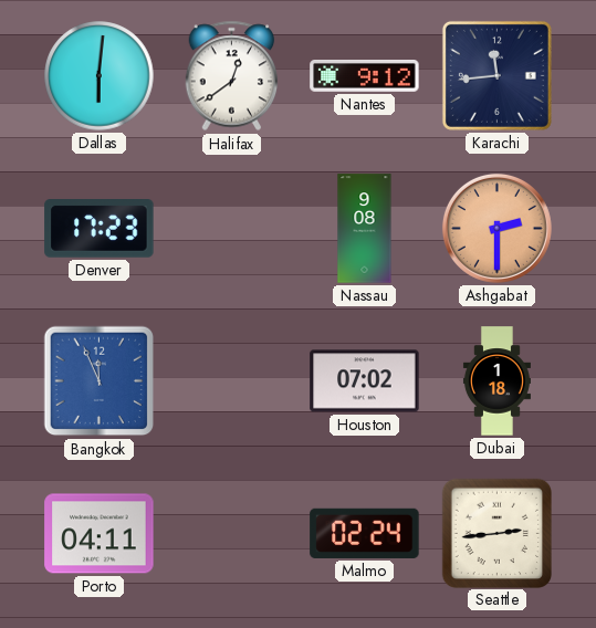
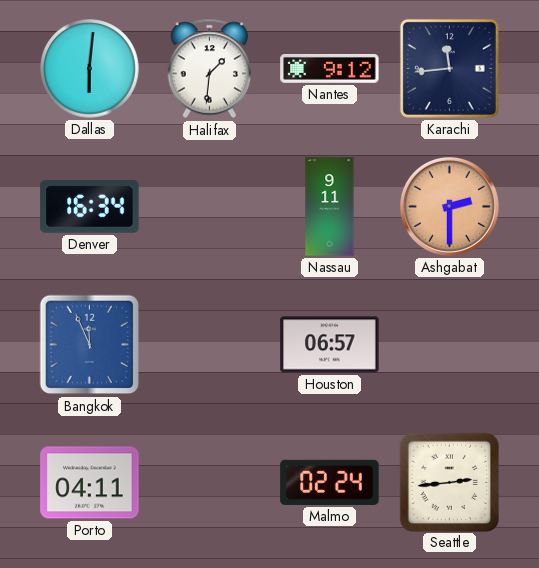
Halifax: 12:39 -> 1:31 (210, 69)
Denver: 17:23 -> 16:34 (90, 207)
Nassau: 9:08 -> 9:11 (330, 207)
Houston: 07:02 -> 06:57 (330, 345)
Dubai: 1:18 -> none (496, 381)
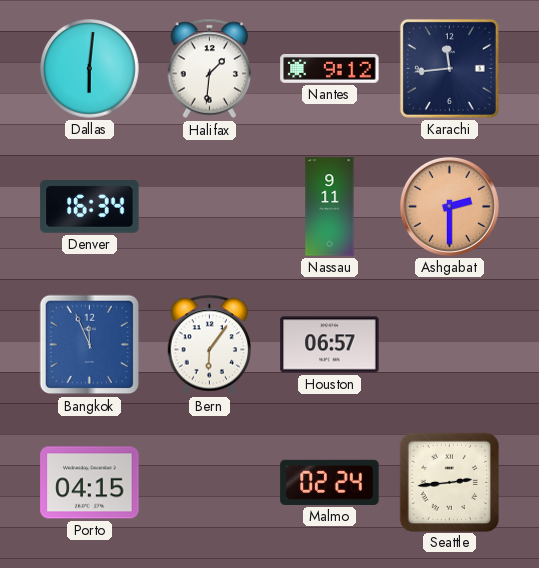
Bern: none -> 6:06 (210, 345)
Porto: 04:11 -> 04:15 (90, 483)
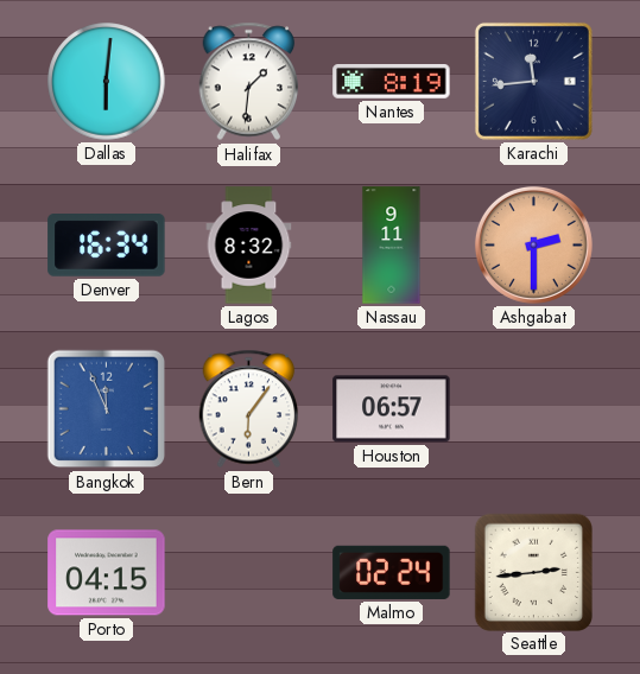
Nantes: 9:12 -> 8:19 (392, 82)
Lagos: none -> 8:32 (249, 246)
